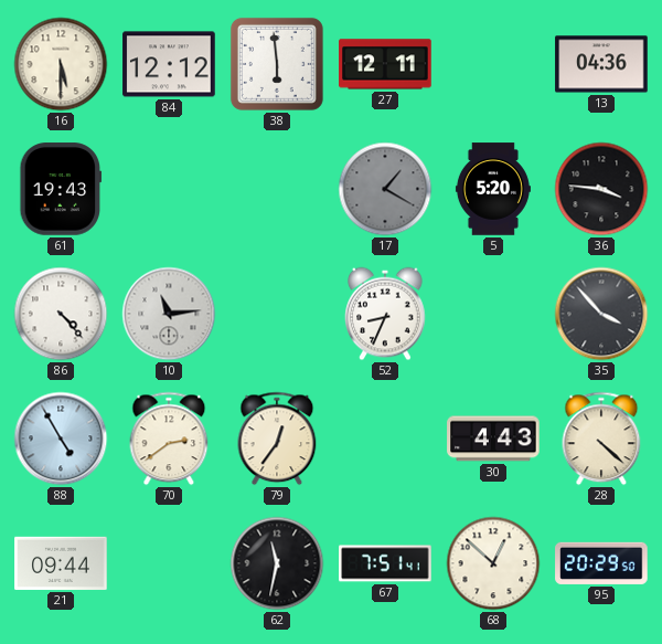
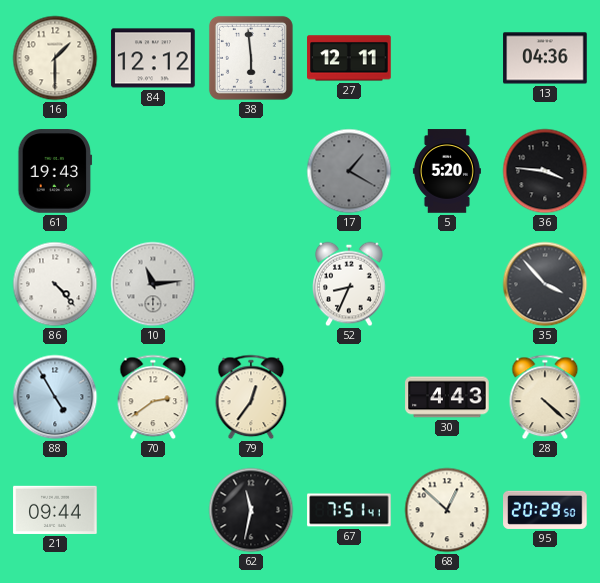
16: 5:30 -> 1:30 (55, 58)
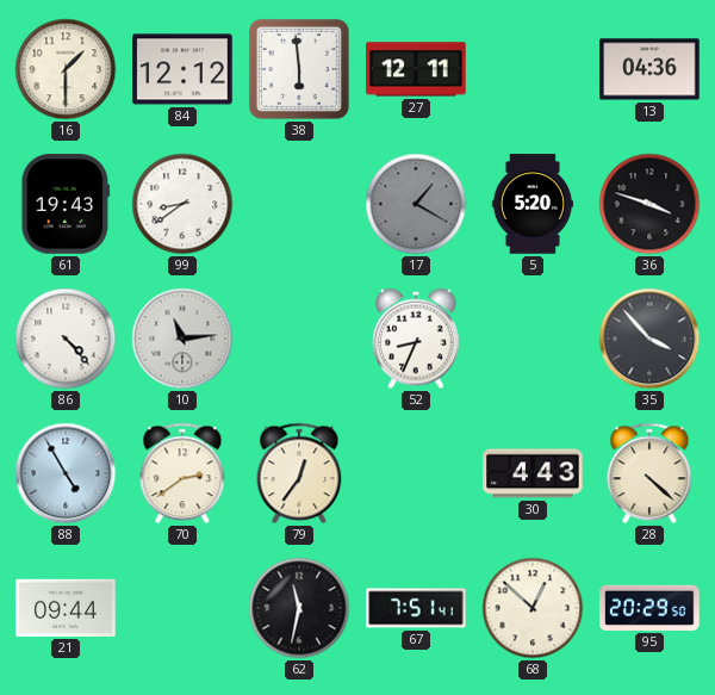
99: none -> 8:39 (182, 204)
36: 3:46 -> 3:48 (649, 204)
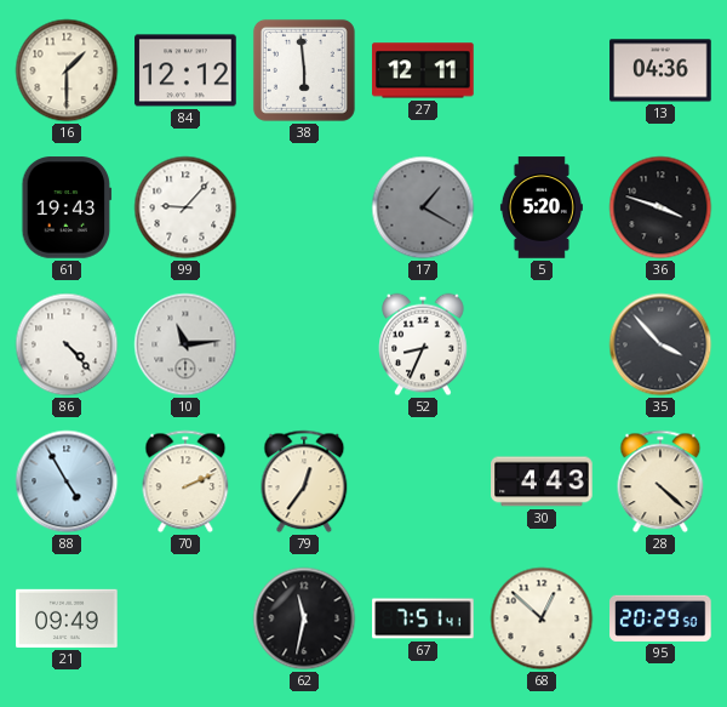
99: 8:39 -> 9:07 (185, 207)
70: 2:39 -> 2:11 (185, 481)
21: 09:44 -> 09:49 (67, 618)
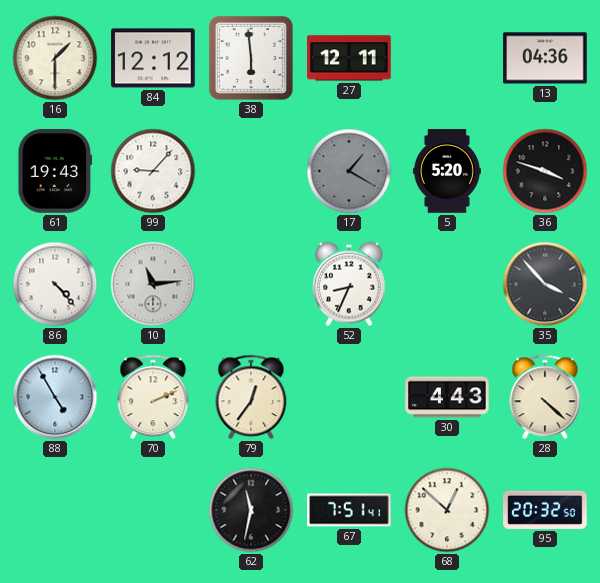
21: 09:49 -> none (67, 618)
95: 20:29 -> 20:32 (545, 510)
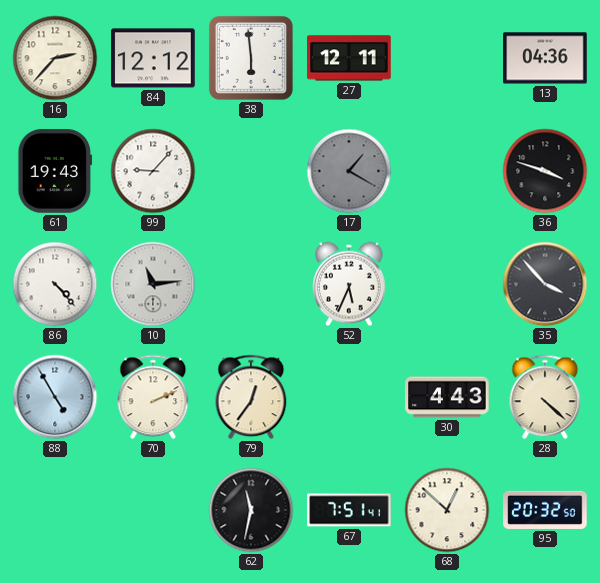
16: 1:30 -> 2:37 (55, 58)
5: 5:20 -> none (447, 171)
52: 8:34 -> 5:34 (349, 284)
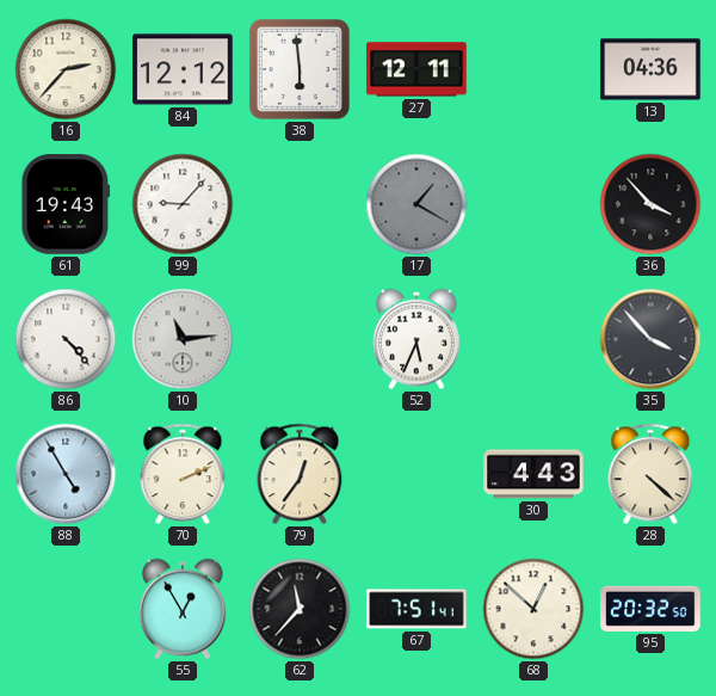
36: 3:48 -> 3:53 (650, 204)
55: none -> 12:55 (183, 609)
62: 11:32 -> 11:37 (300, 609)
